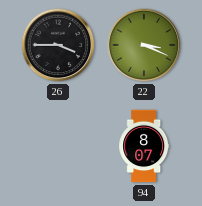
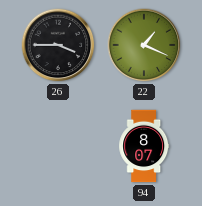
22: 3:19 -> 1:19 (144, 45)
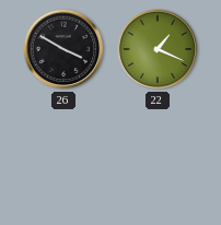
26: 3:45 -> 3:50 (63, 49)
94: 8:07 -> none (144, 146)
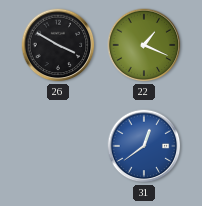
31: none -> 12:39 (144, 146)
